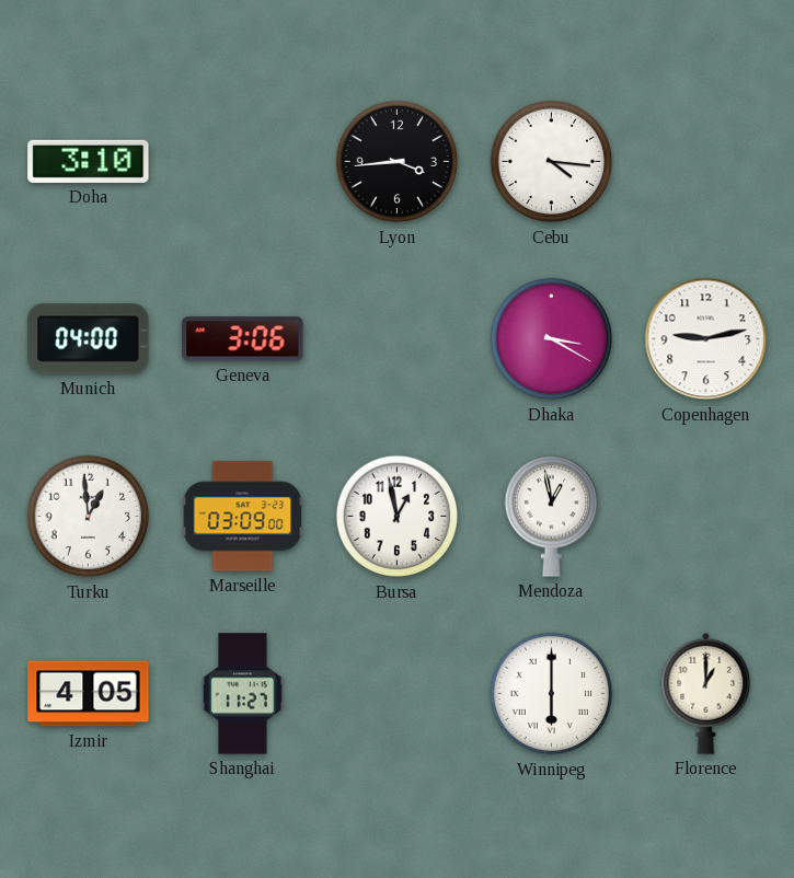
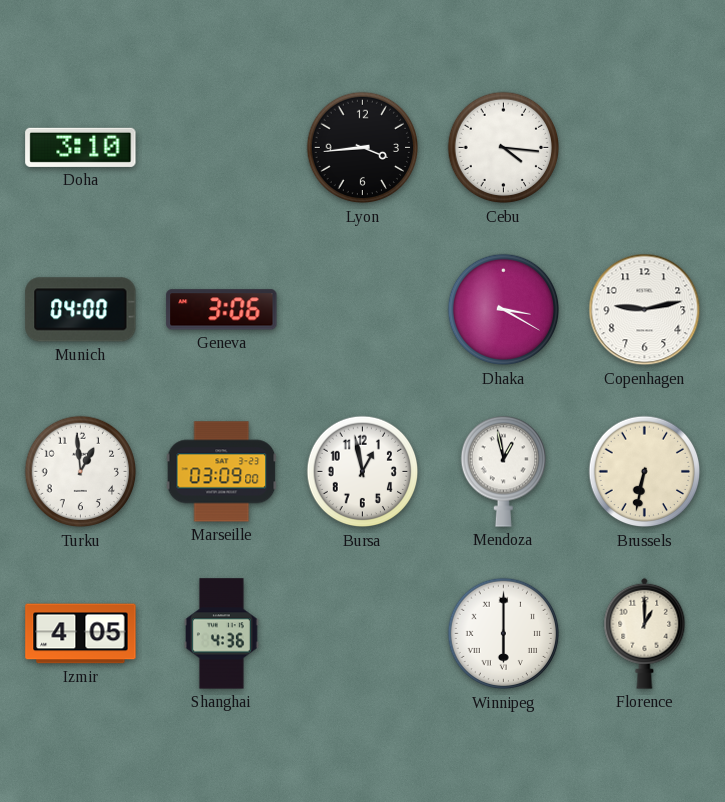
Brussels: none -> 6:32 (645, 472)
Shanghai: 11:27 -> 4:36 (221, 634)
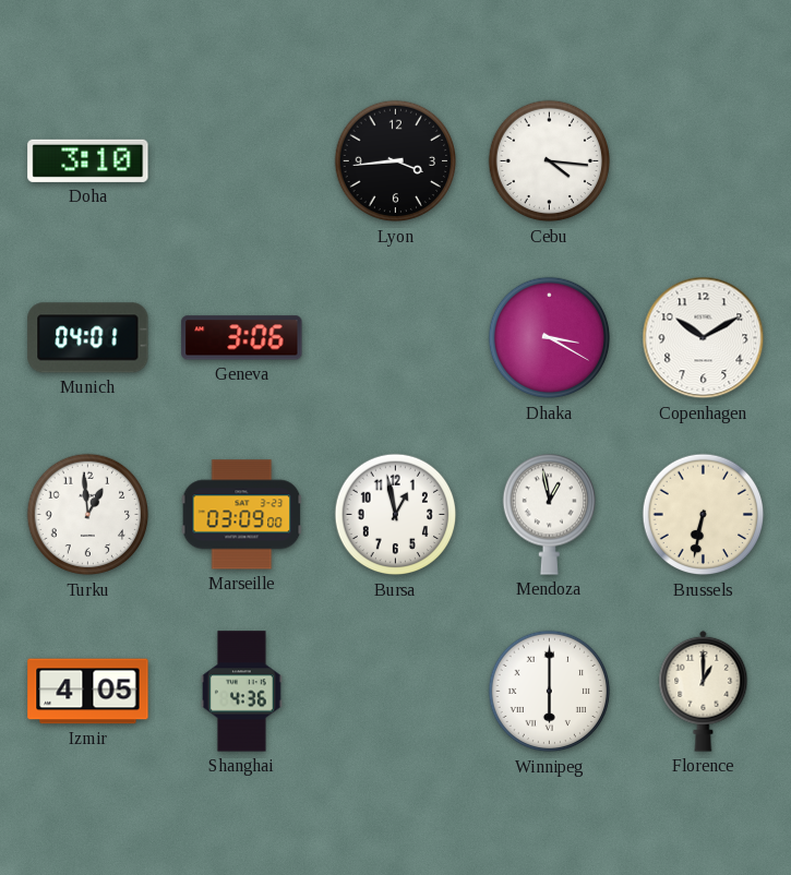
Munich: 04:00 -> 04:01 (88, 338)
Copenhagen: 9:13 -> 10:10 (704, 338)
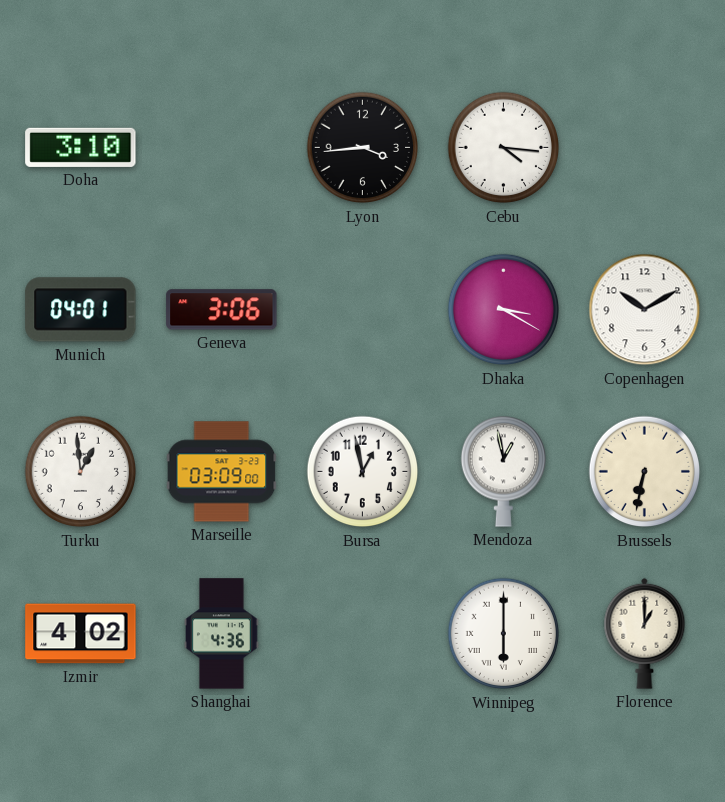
Izmir: 4:05 -> 4:02 (81, 634)
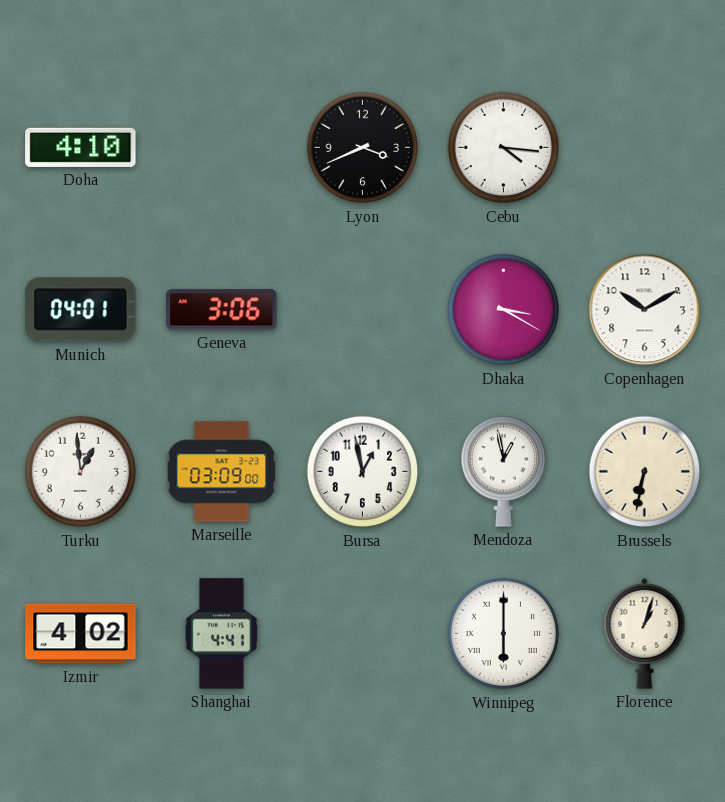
Doha: 3:10 -> 4:10 (81, 147)
Lyon: 3:44 -> 3:41 (363, 148)
Shanghai: 4:36 -> 4:41 (221, 634)
Florence: 1:00 -> 1:03 (645, 633)
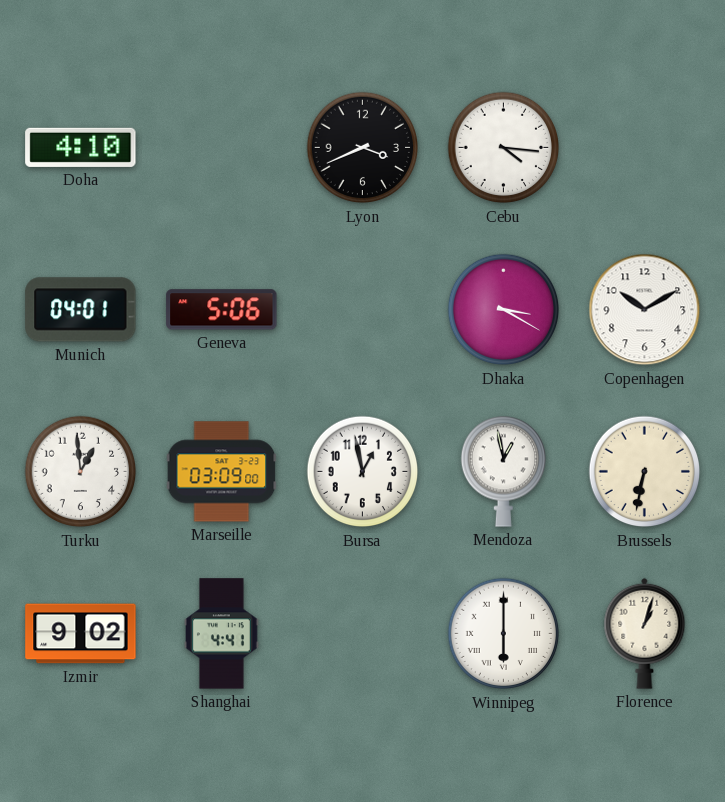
Geneva: 3:06 -> 5:06 (222, 310)
Izmir: 4:02 -> 9:02 (81, 634)
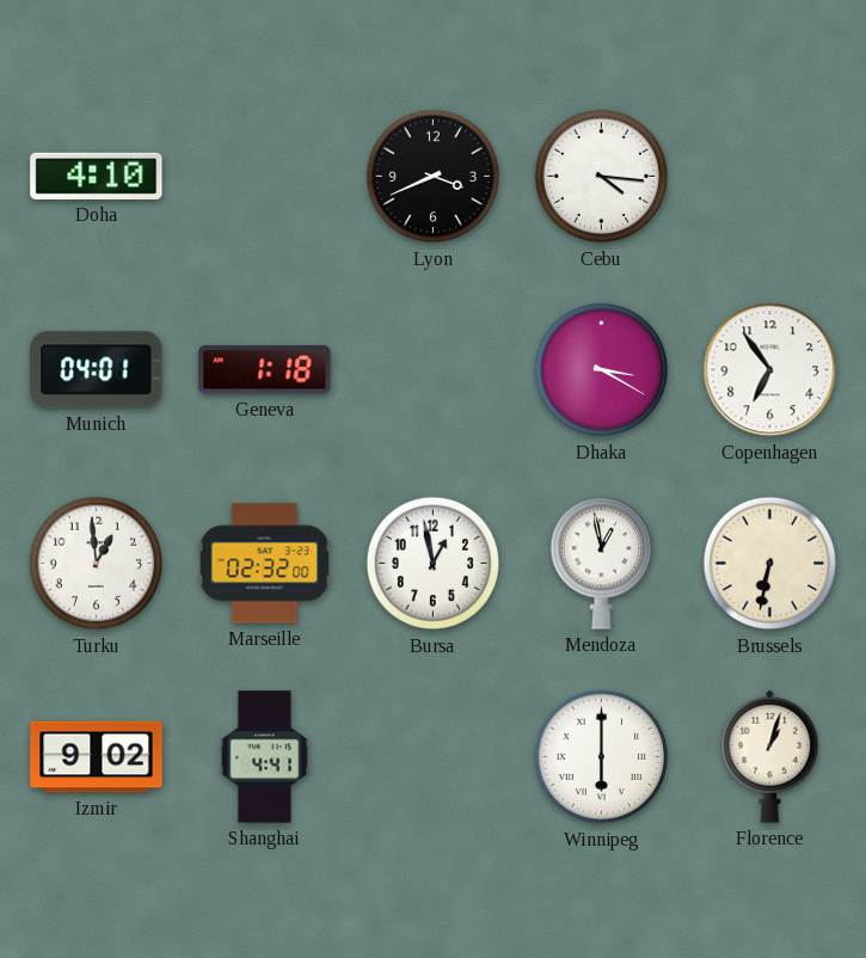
Geneva: 5:06 -> 1:18 (265, 370)
Copenhagen: 10:10 -> 6:54 (770, 370)
Marseille: 03:09 -> 02:32 (265, 564)
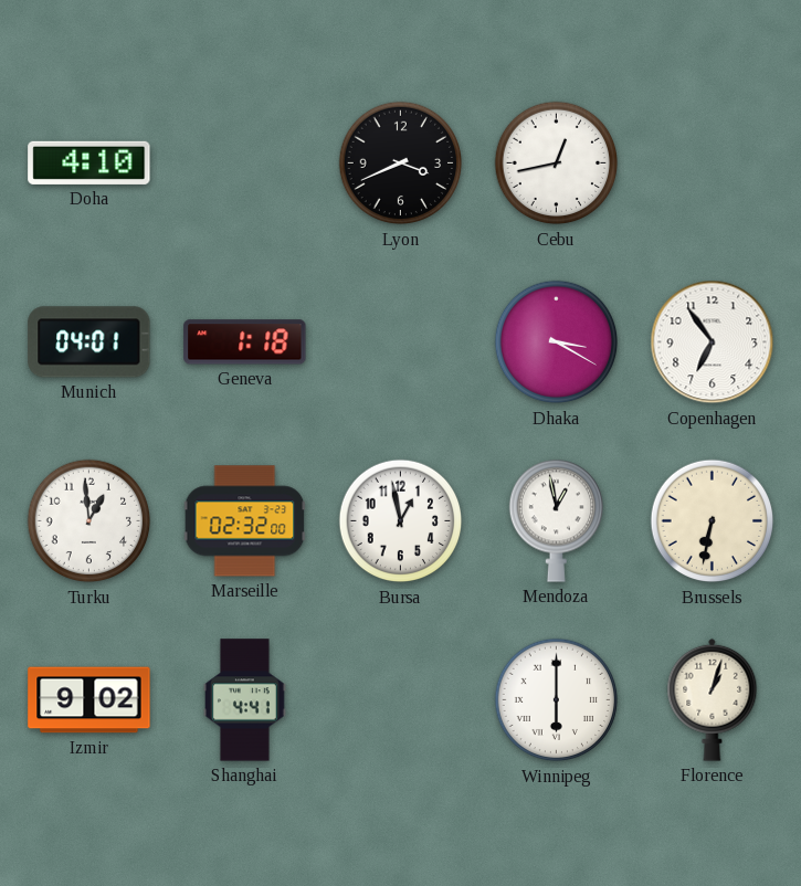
Cebu: 4:16 -> 12:43 (557, 164)
